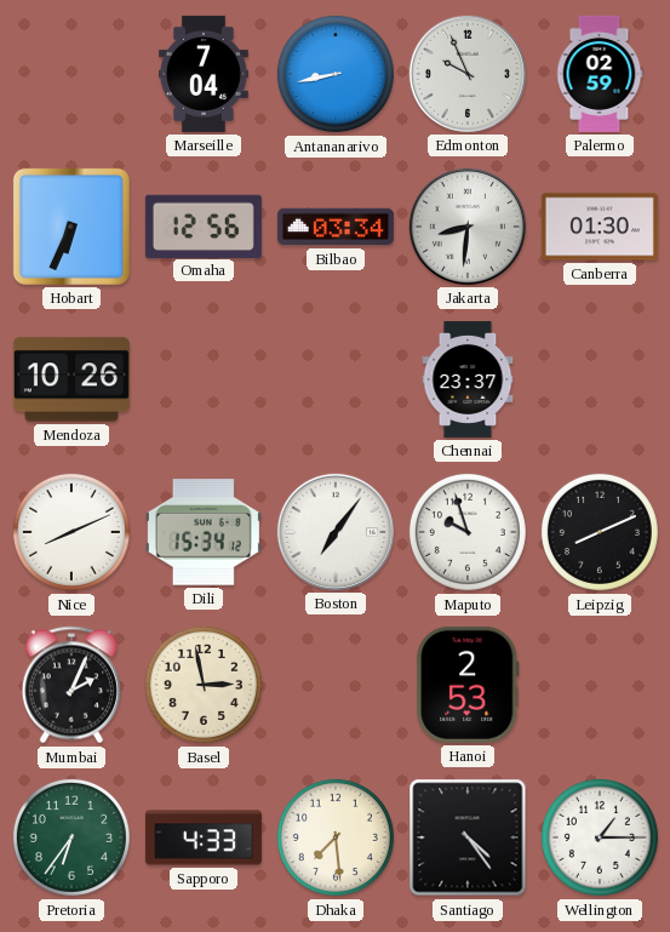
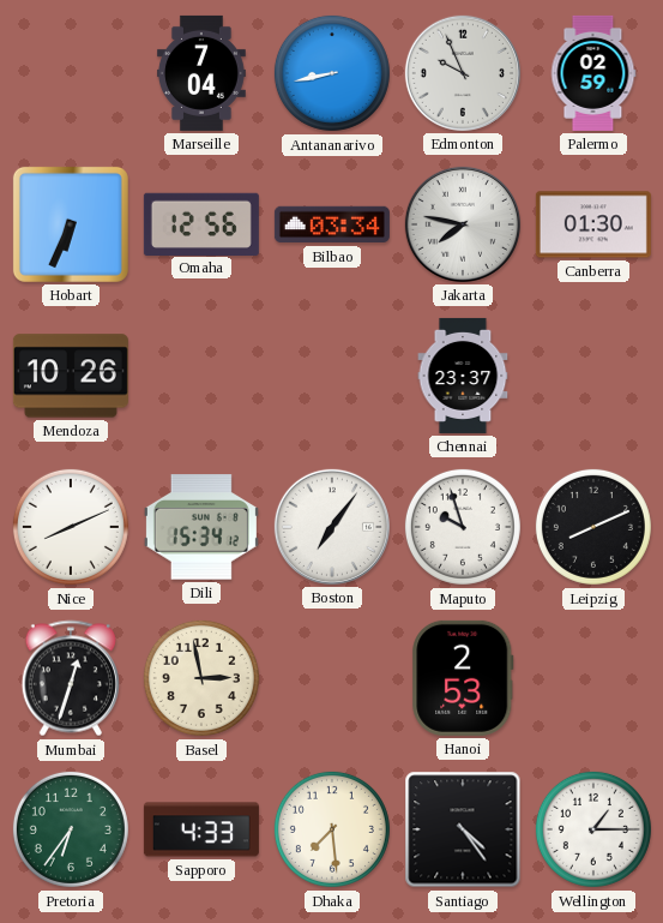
Jakarta: 8:31 -> 7:47 (463, 224)
Mumbai: 2:04 -> 12:33 (71, 678)
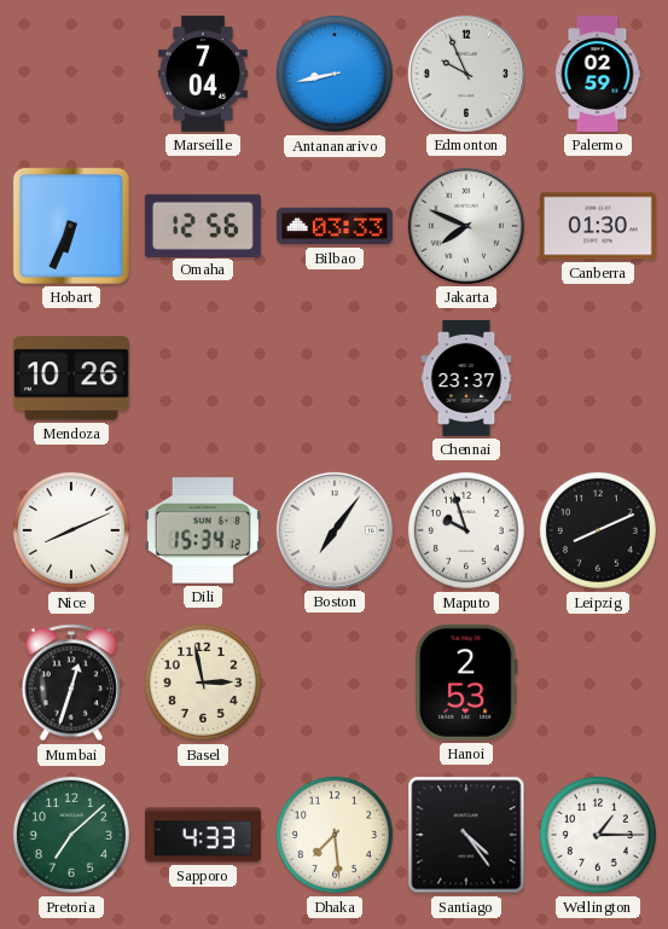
Bilbao: 03:34 -> 03:33 (335, 226)
Jakarta: 7:47 -> 7:49 (466, 226)
Pretoria: 6:36 -> 7:08 (71, 835)
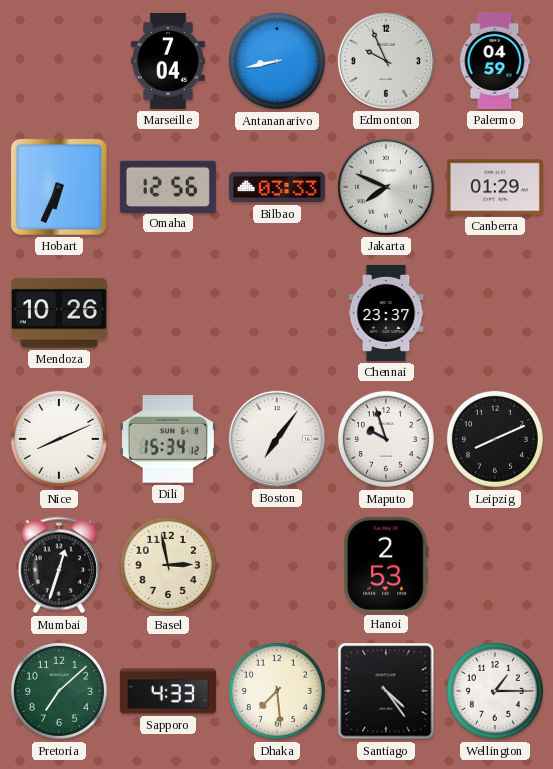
Palermo: 02:59 -> 04:59 (495, 61)
Canberra: 01:30 -> 01:29 (495, 187)
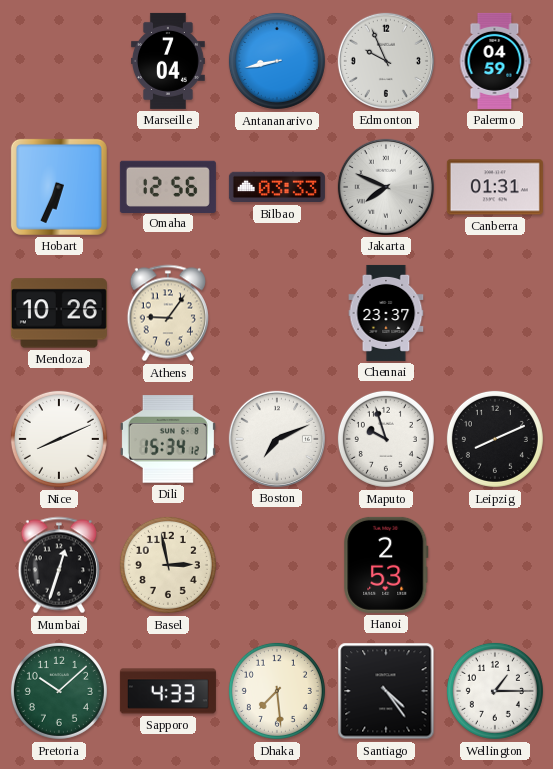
Canberra: 01:29 -> 01:31 (495, 187)
Athens: none -> 9:06 (168, 313)
Boston: 7:06 -> 7:11 (277, 439)
Pretoria: 7:08 -> 10:08 (59, 691)
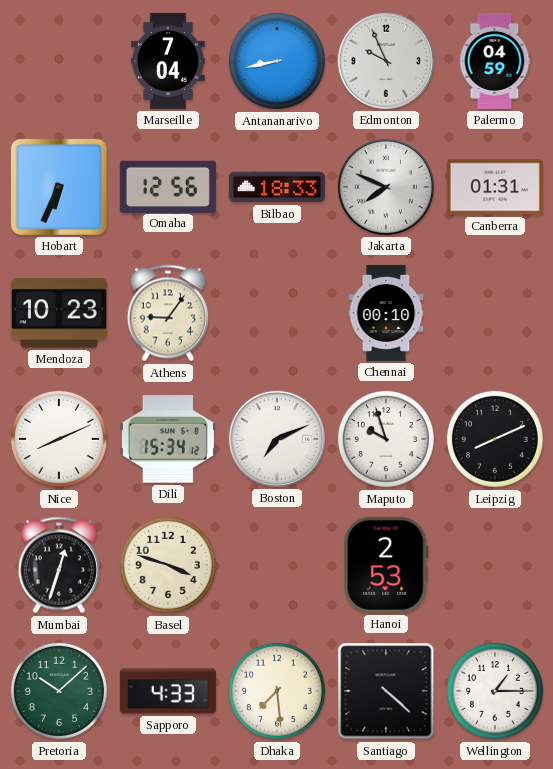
Bilbao: 03:33 -> 18:33 (277, 187)
Mendoza: 10:26 -> 10:23 (59, 313)
Chennai: 23:37 -> 00:10 (386, 313)
Basel: 2:58 -> 3:48 (168, 565)
Santiago: 4:24 -> 4:22 (386, 691)
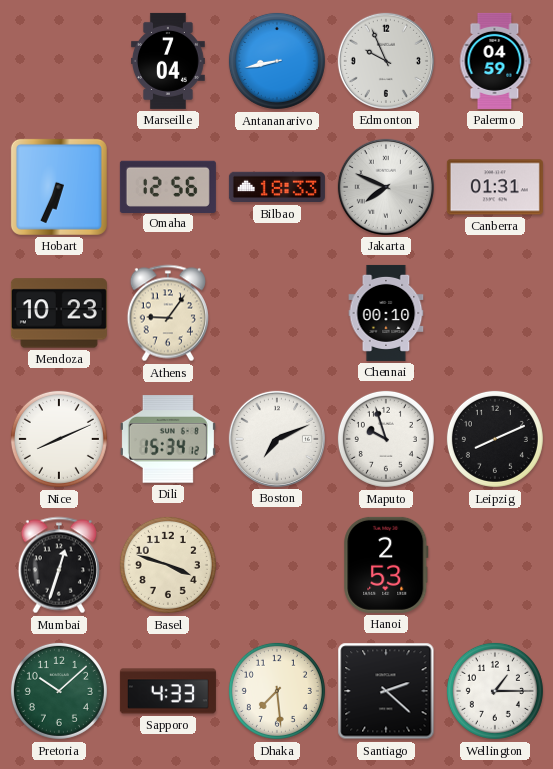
Santiago: 4:22 -> 2:22 (386, 691)
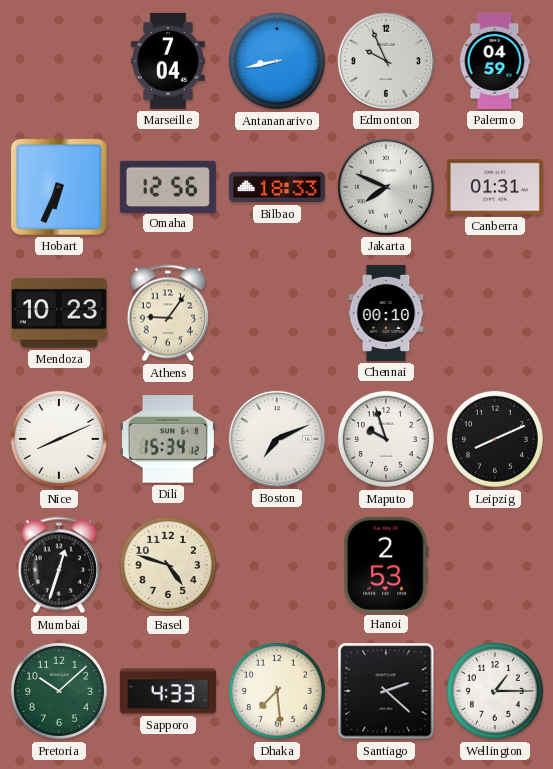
Basel: 3:48 -> 4:48 (168, 565)
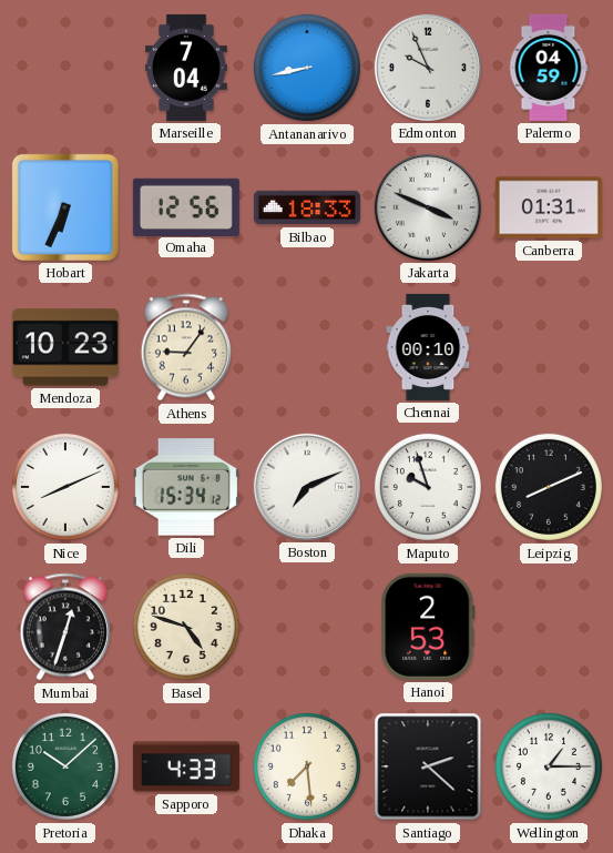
Jakarta: 7:49 -> 3:49 (428, 207)
